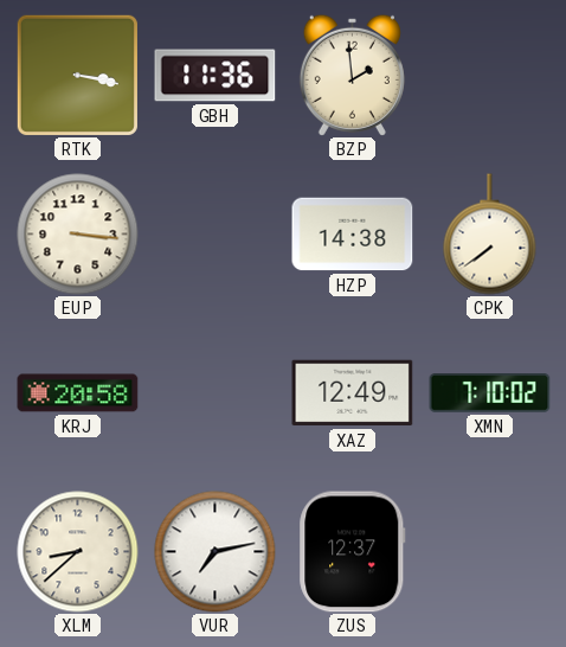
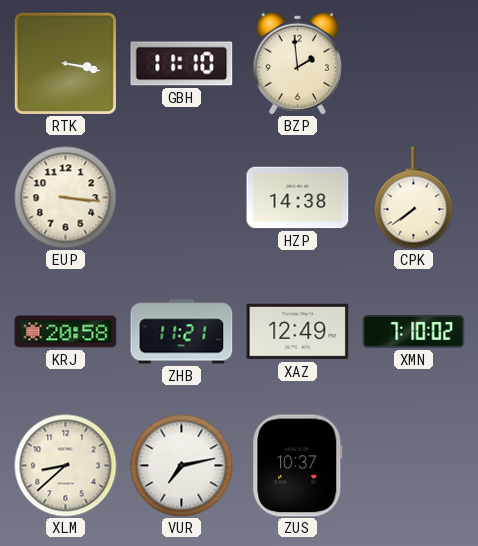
GBH: 11:36 -> 11:10 (182, 64)
ZHB: none -> 11:21 (182, 332)
ZUS: 12:37 -> 10:37 (298, 466)
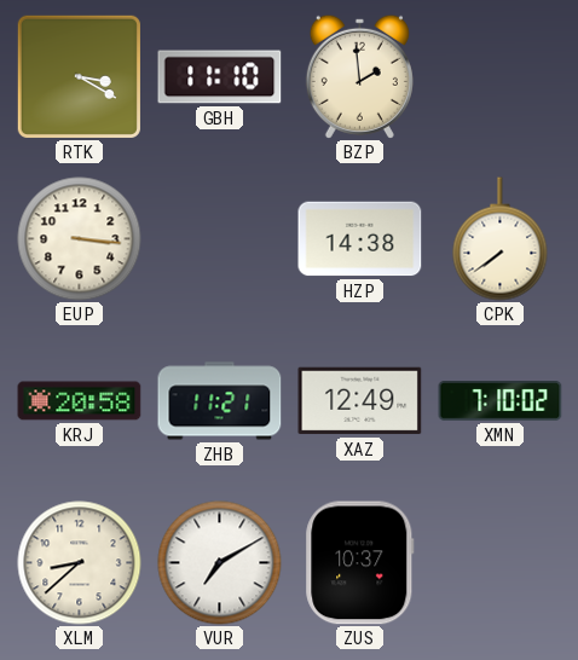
RTK: 3:17 -> 3:20 (79, 76)
VUR: 7:13 -> 7:10 (220, 563)
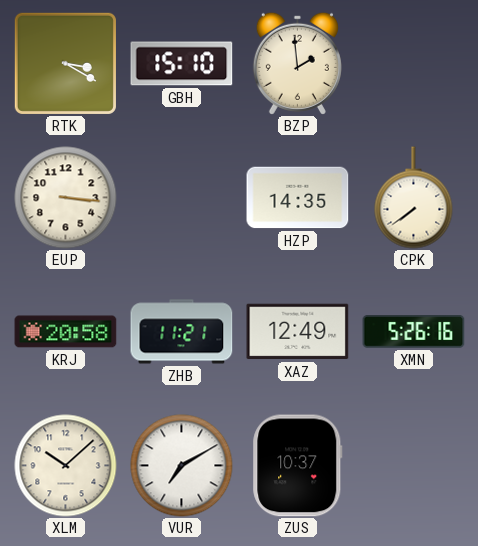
GBH: 11:10 -> 15:10 (182, 64)
HZP: 14:38 -> 14:35 (298, 198)
XMN: 7:10 -> 5:26 (414, 332)
XLM: 8:38 -> 10:08 (66, 466)
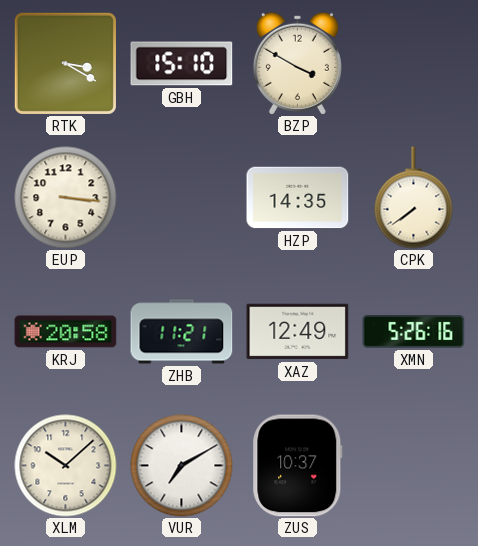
BZP: 1:59 -> 3:50 (297, 63)
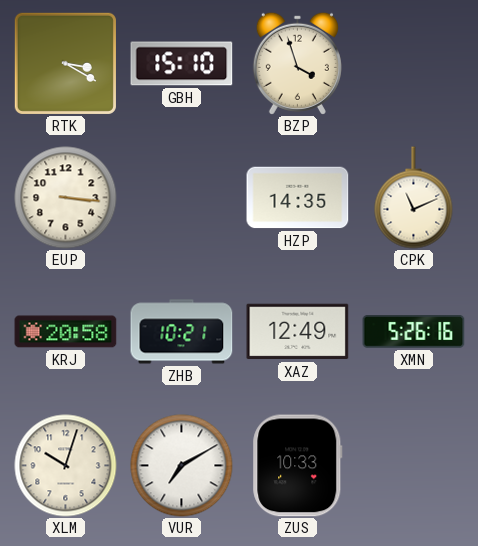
BZP: 3:50 -> 3:57 (297, 63)
CPK: 7:39 -> 11:11 (414, 198)
ZHB: 11:21 -> 10:21 (182, 332)
XLM: 10:08 -> 10:03 (66, 466)
ZUS: 10:37 -> 10:33 (298, 466)
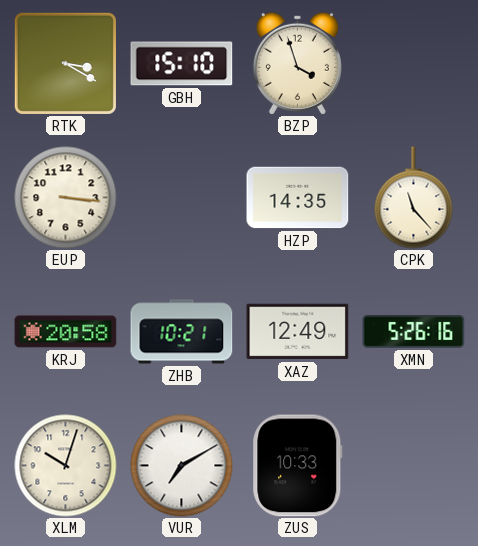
CPK: 11:11 -> 11:23 (414, 198)
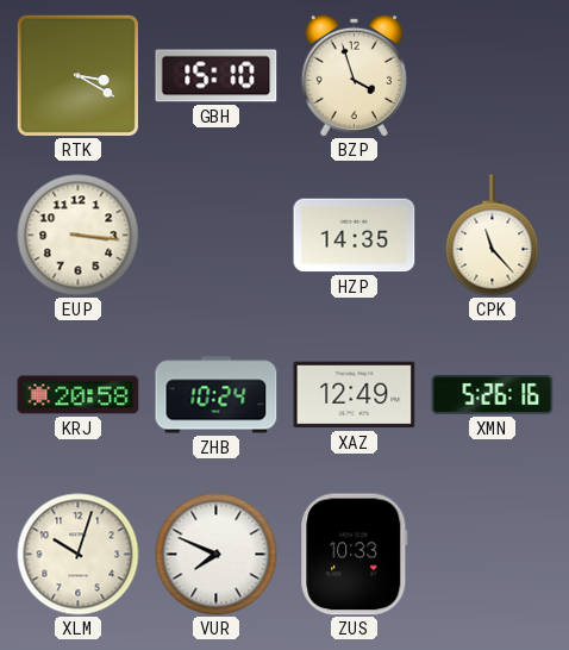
ZHB: 10:21 -> 10:24 (217, 395)
VUR: 7:10 -> 7:49 (217, 555)
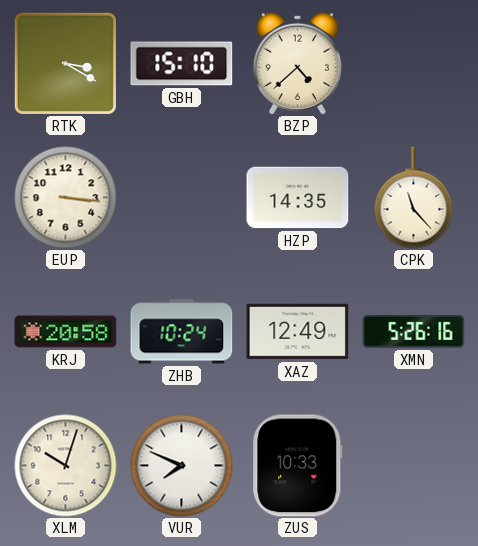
BZP: 3:57 -> 4:38 (297, 63)
